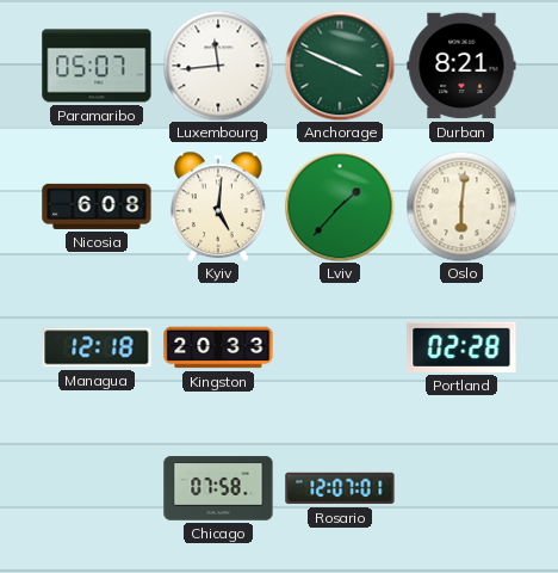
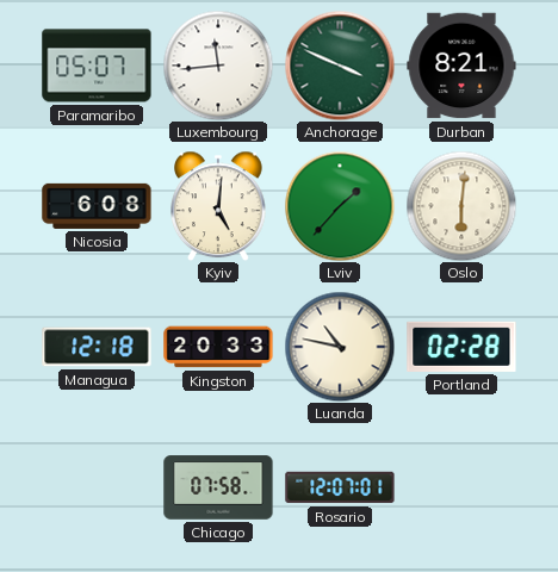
Luanda: none -> 10:47 (340, 347)
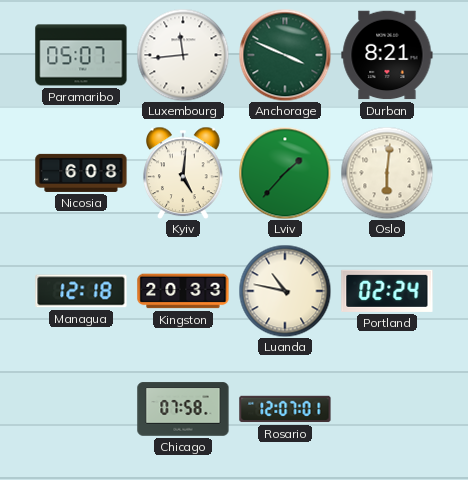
Portland: 02:28 -> 02:24 (387, 291)
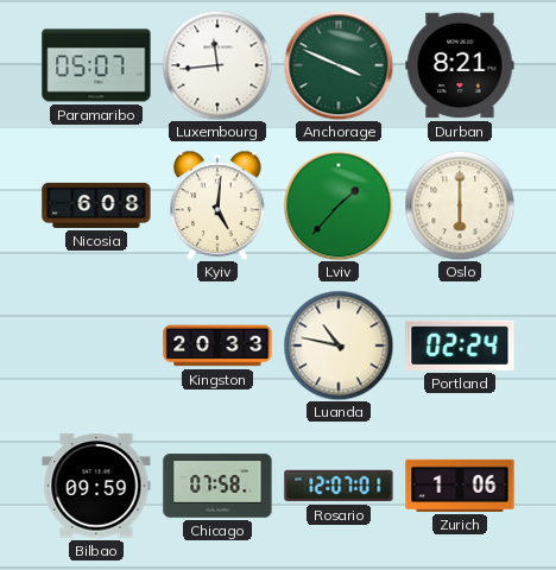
Oslo: 6:01 -> 6:00 (460, 205)
Managua: 12:18 -> none (81, 291)
Bilbao: none -> 09:59 (96, 486)
Zurich: none -> 1:06 (460, 486)
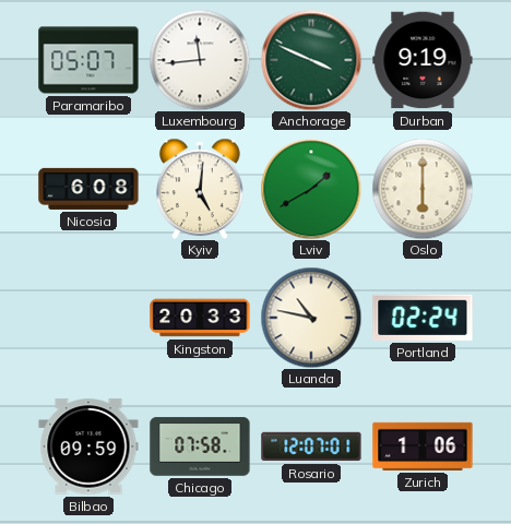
Durban: 8:21 -> 9:19 (423, 60)
Lviv: 1:37 -> 1:40 (311, 189)
